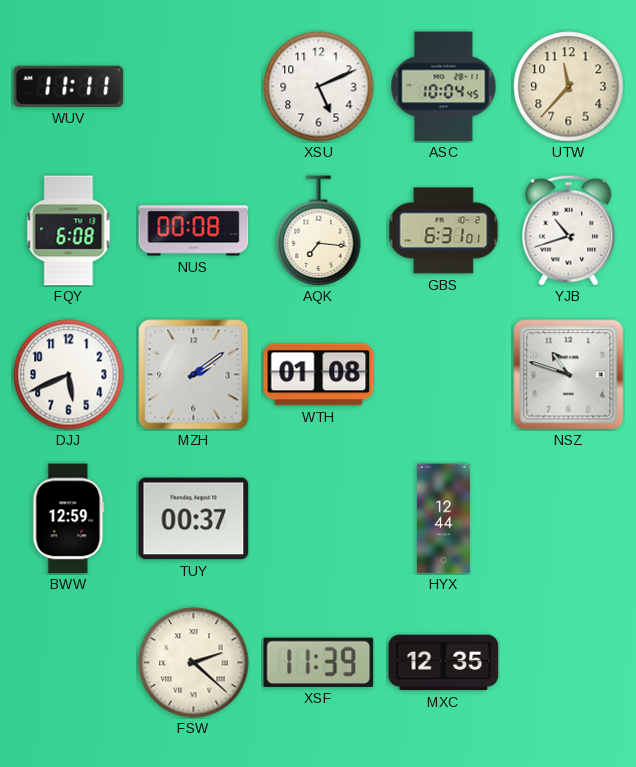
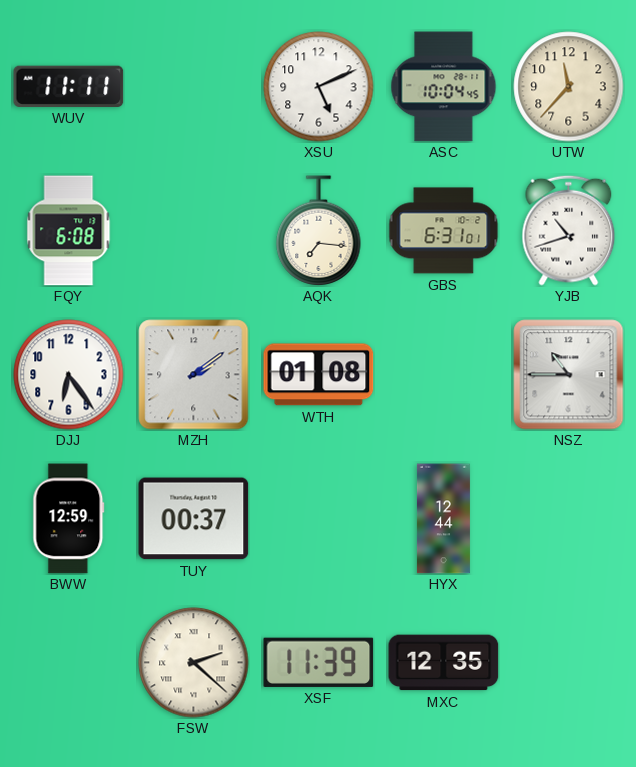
NUS: 00:08 -> none (194, 231)
DJJ: 5:41 -> 6:24 (69, 375)
NSZ: 10:48 -> 10:45 (569, 375)
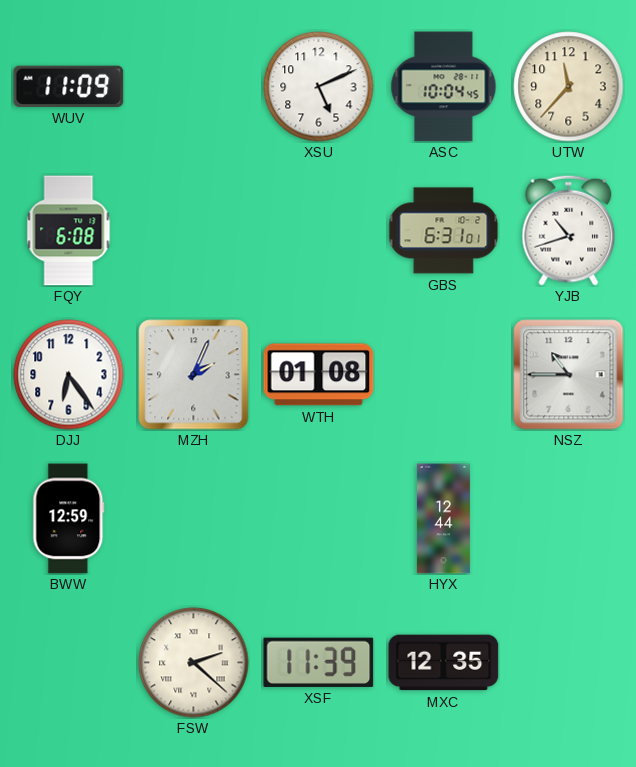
WUV: 11:11 -> 11:09 (69, 86)
AQK: 7:16 -> none (319, 230)
MZH: 2:09 -> 2:04 (194, 375)
TUY: 00:37 -> none (194, 519)
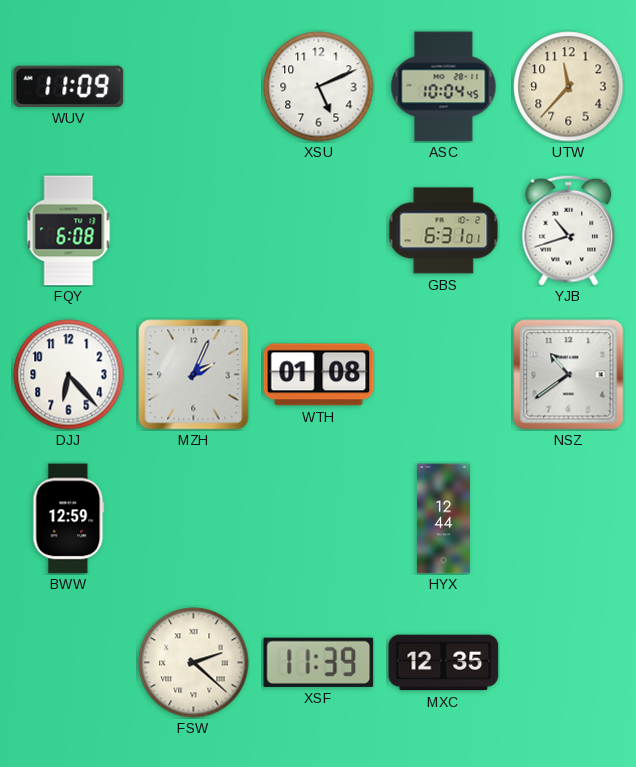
DJJ: 6:24 -> 6:23 (69, 375)
NSZ: 10:45 -> 10:39 (569, 375)
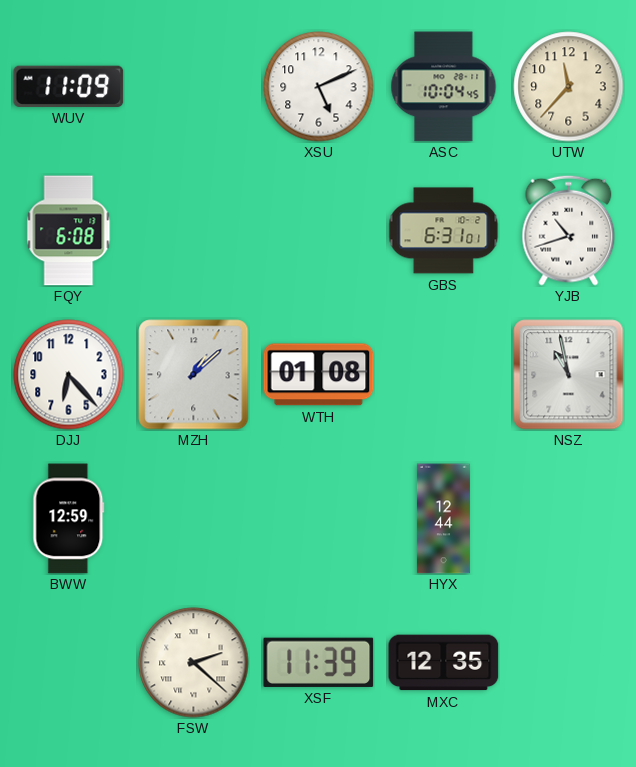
MZH: 2:04 -> 1:08 (194, 375)
NSZ: 10:39 -> 10:58 (569, 375)
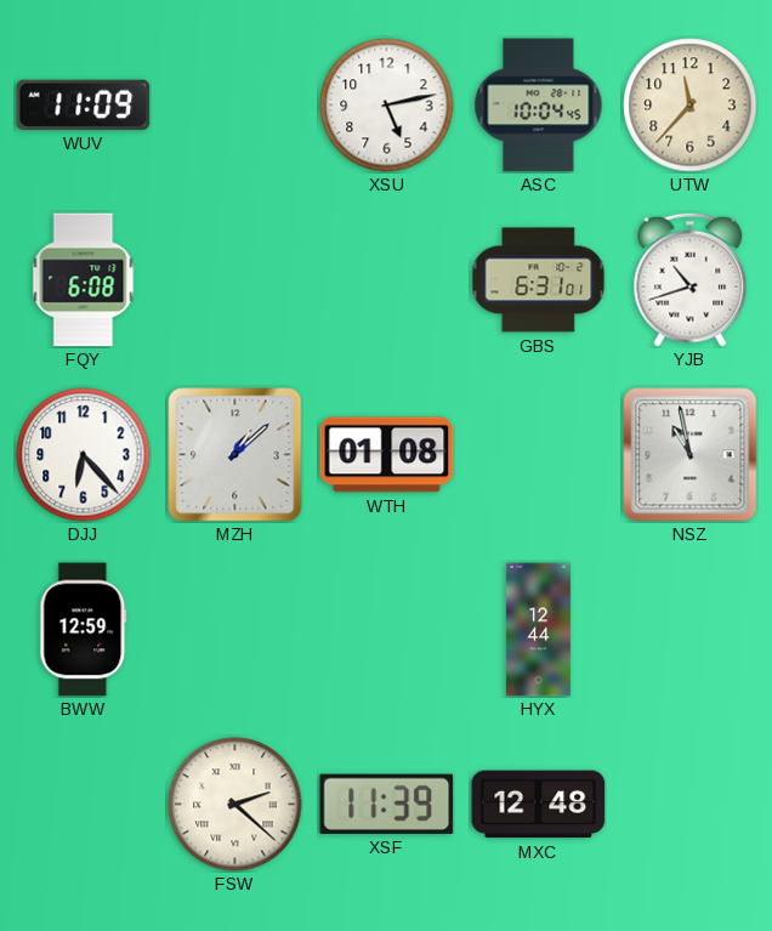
XSU: 5:11 -> 5:13 (387, 106)
MXC: 12:35 -> 12:48 (539, 805)
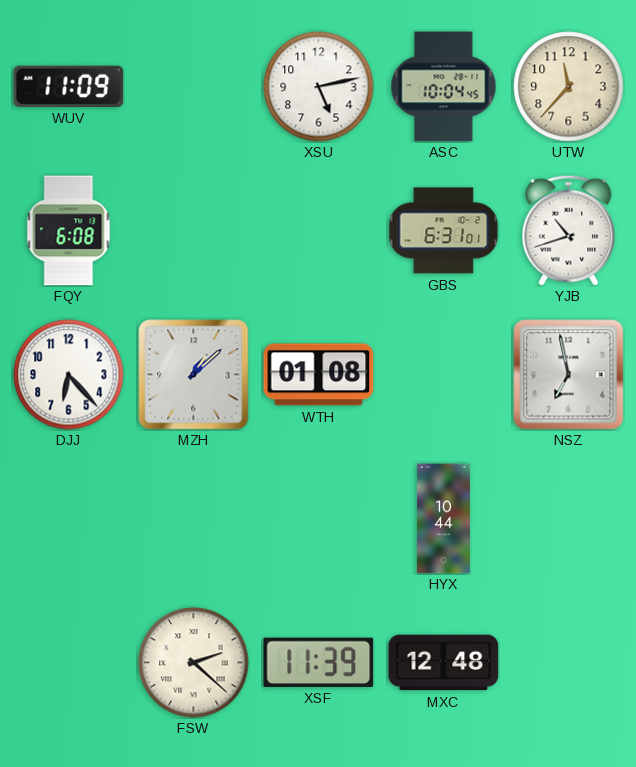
NSZ: 10:58 -> 6:58 (569, 375)
BWW: 12:59 -> none (84, 630)
HYX: 12:44 -> 10:44 (443, 519)
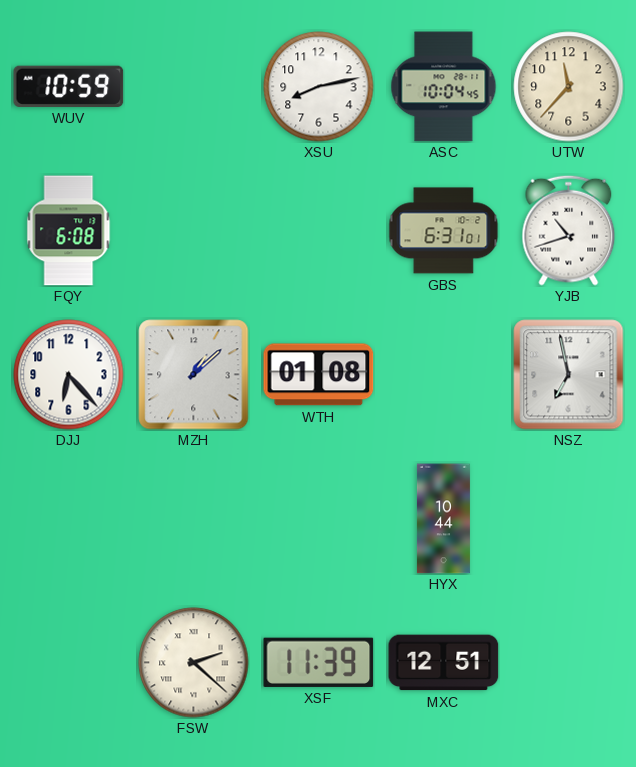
WUV: 11:09 -> 10:59 (69, 86)
XSU: 5:13 -> 8:13 (319, 87)
MXC: 12:48 -> 12:51 (444, 663)
